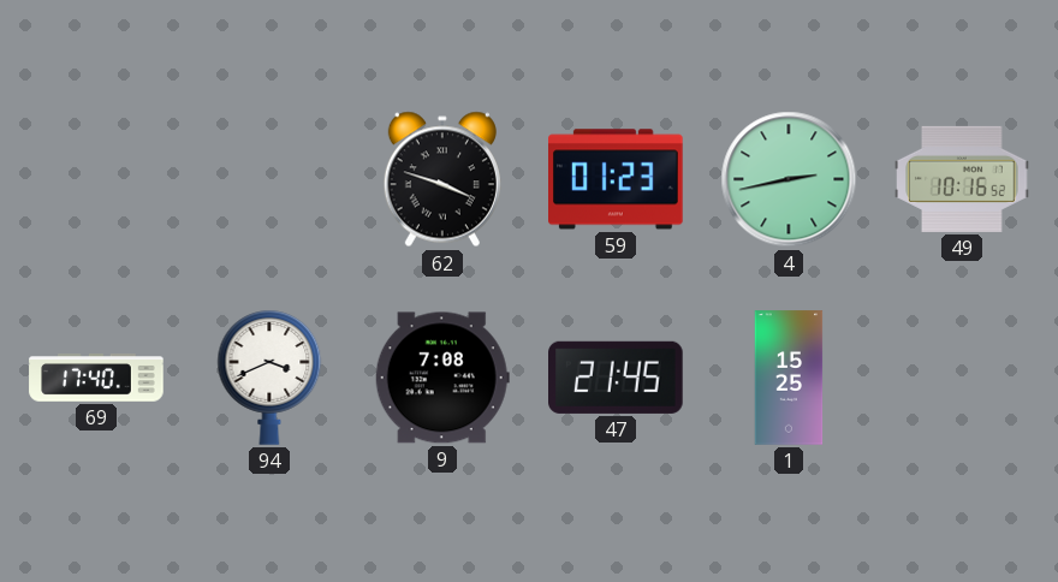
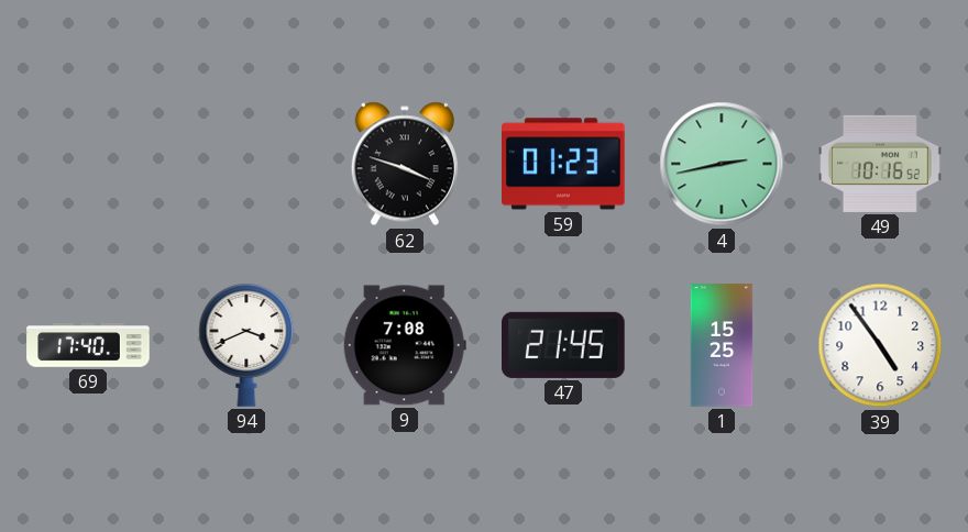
39: none -> 4:54 (880, 345)
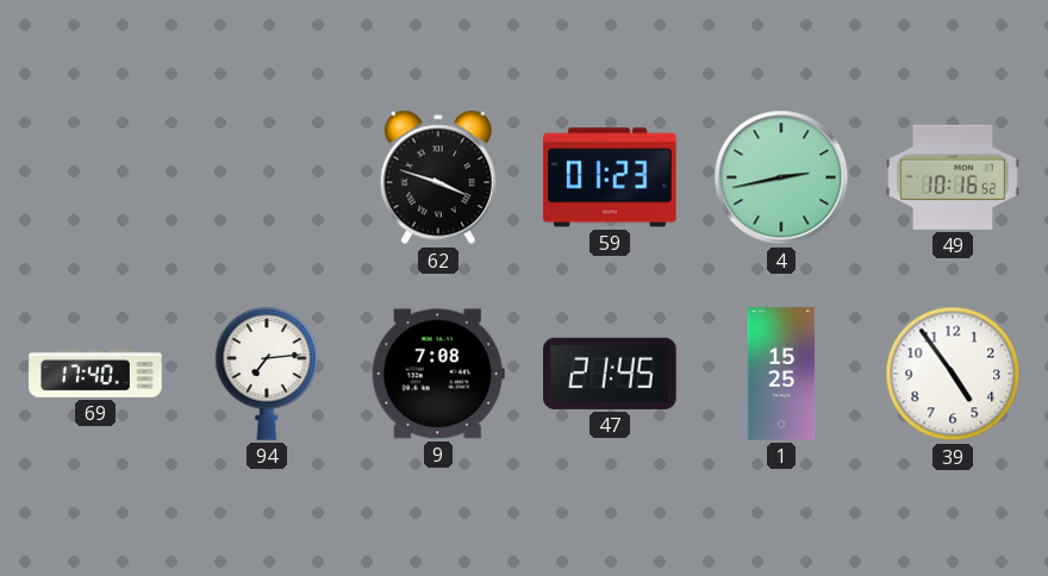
94: 3:41 -> 7:14 (267, 374)
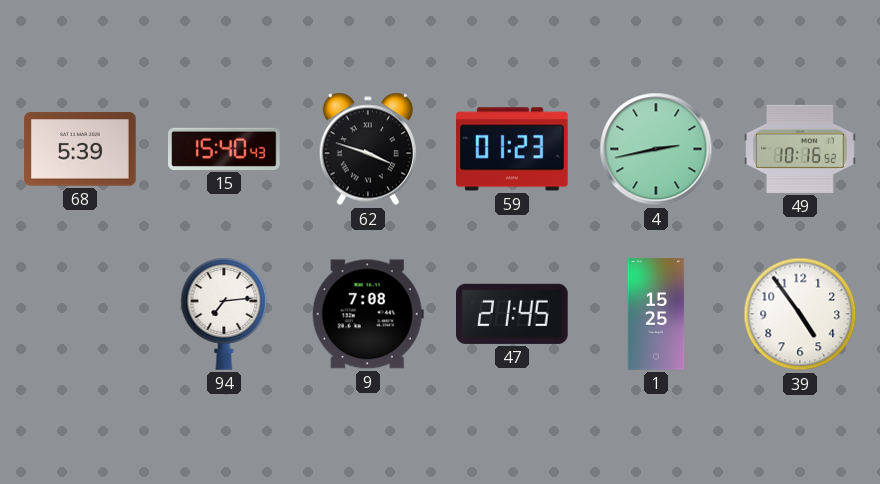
68: none -> 5:39 (80, 149)
15: none -> 15:40 (224, 149)
69: 17:40 -> none (95, 374)
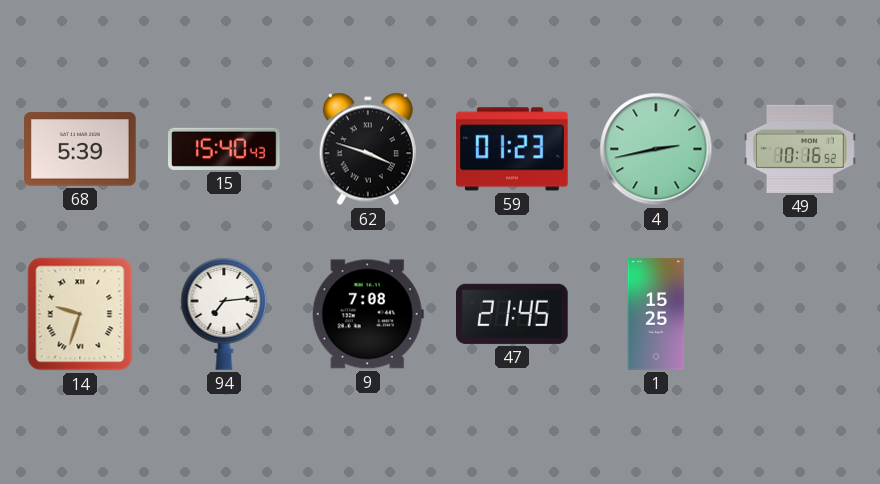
14: none -> 9:33 (80, 314)
39: 4:54 -> none (800, 314)
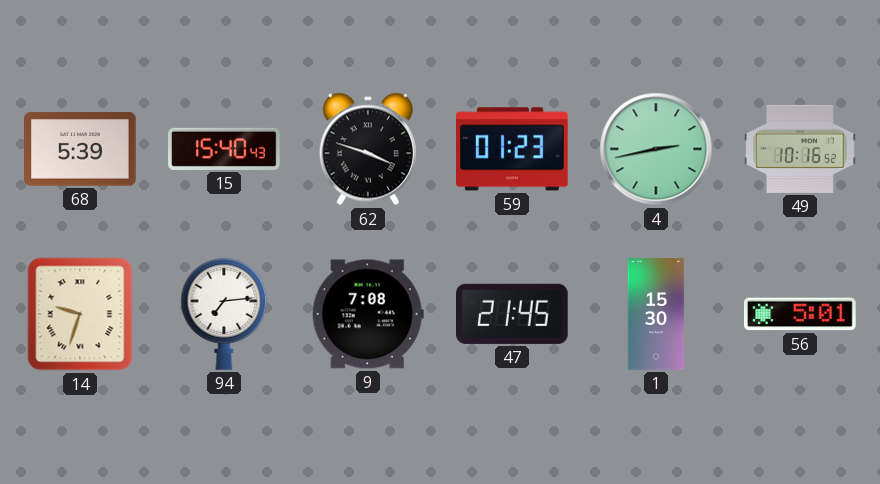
1: 15:25 -> 15:30 (656, 314)
56: none -> 5:01 (800, 314)
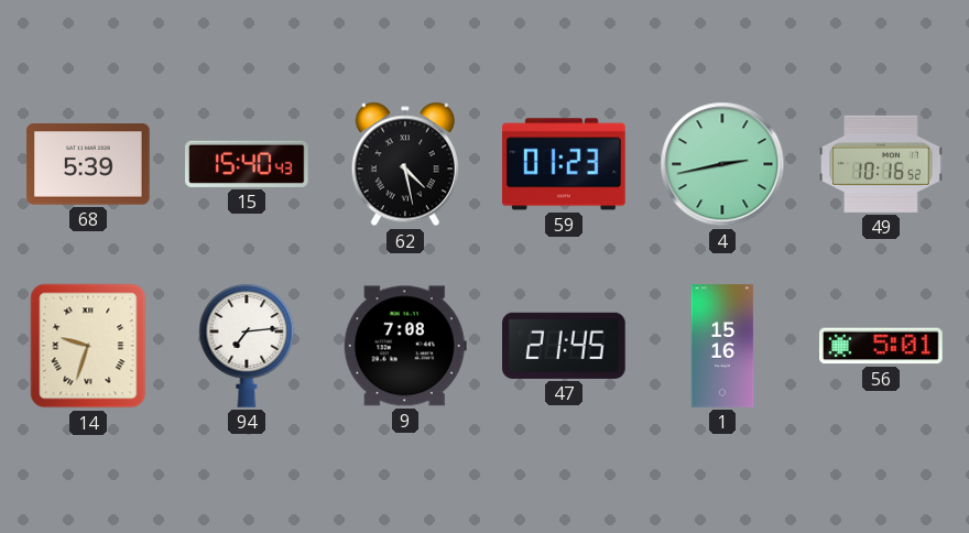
62: 3:48 -> 4:28 (405, 164)
1: 15:30 -> 15:16 (722, 346)
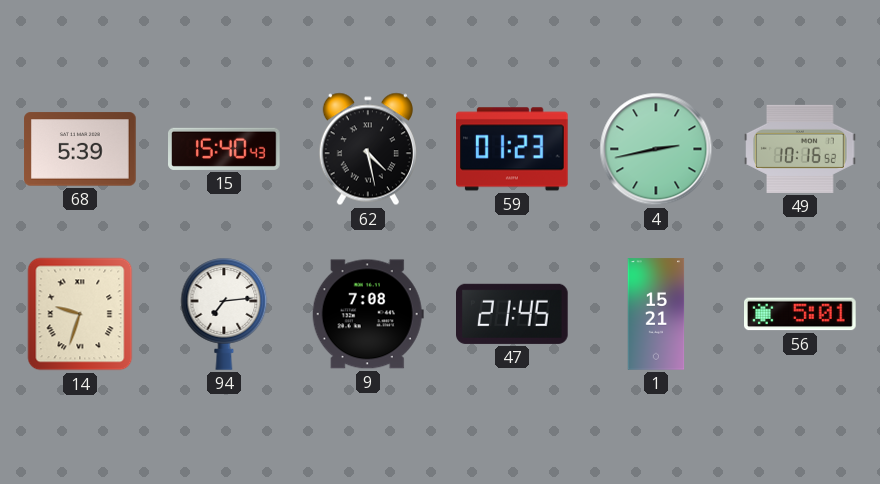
1: 15:16 -> 15:21 (656, 314)
